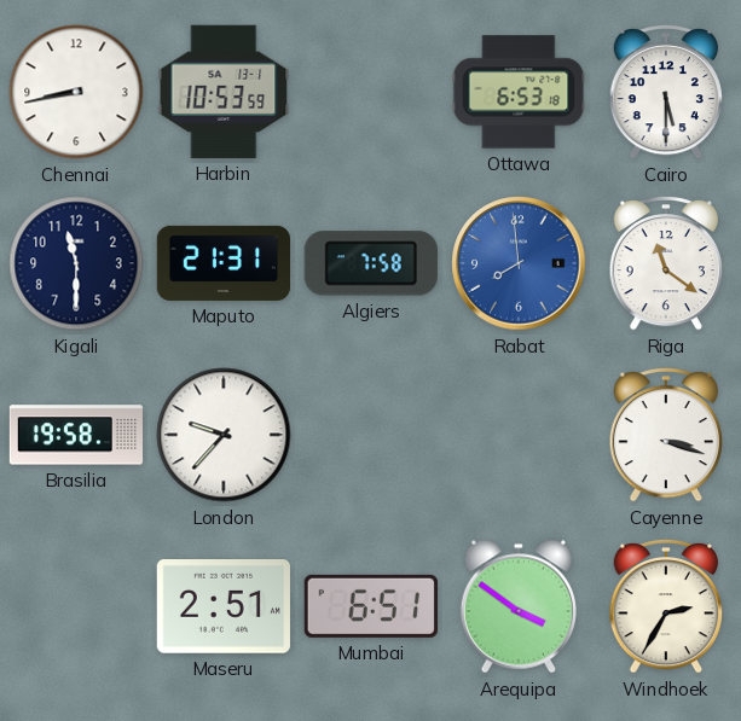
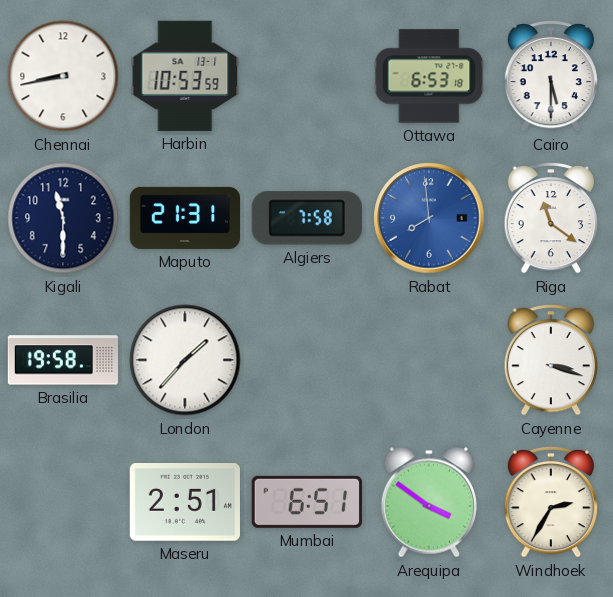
London: 9:37 -> 1:37 (185, 360)
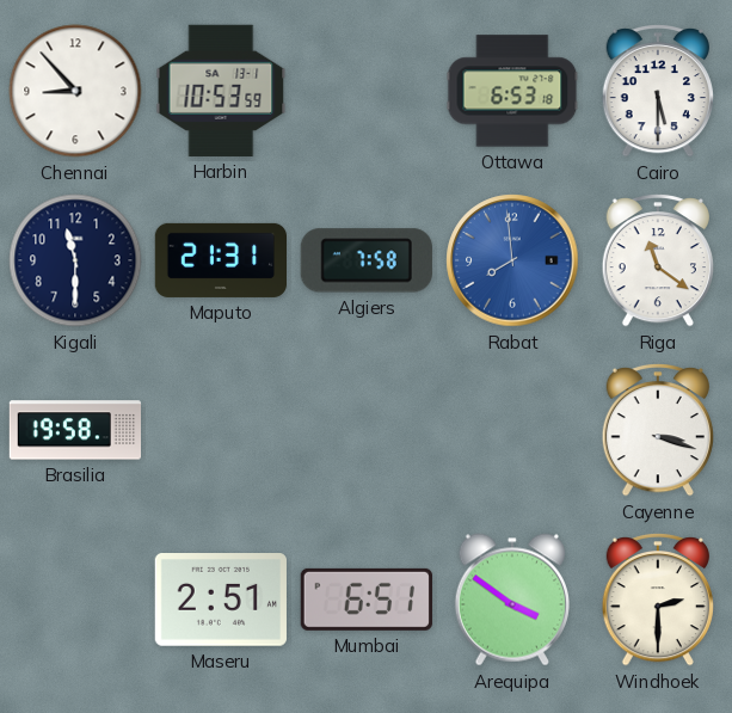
Chennai: 8:43 -> 8:53 (75, 91)
London: 1:37 -> none (185, 360)
Windhoek: 2:35 -> 2:30 (657, 600)
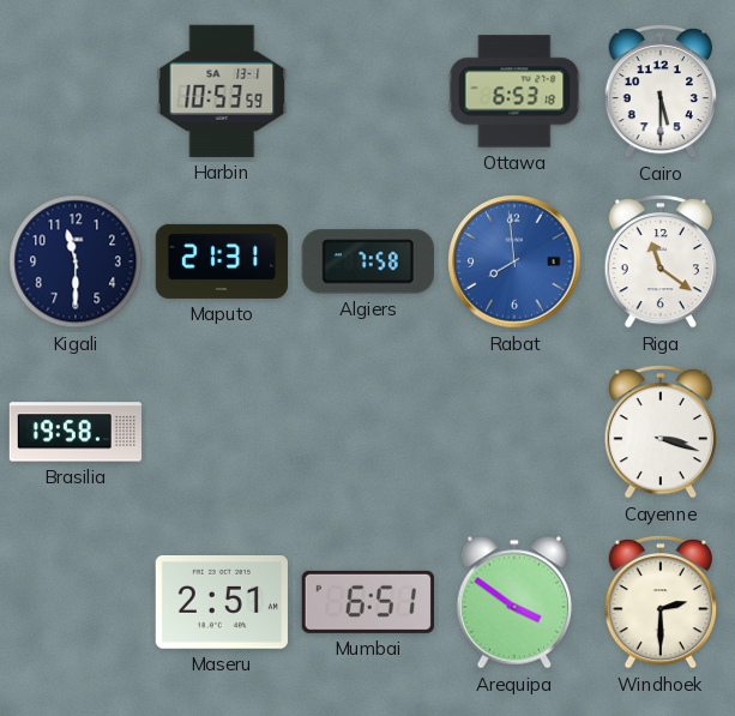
Chennai: 8:53 -> none (75, 91)
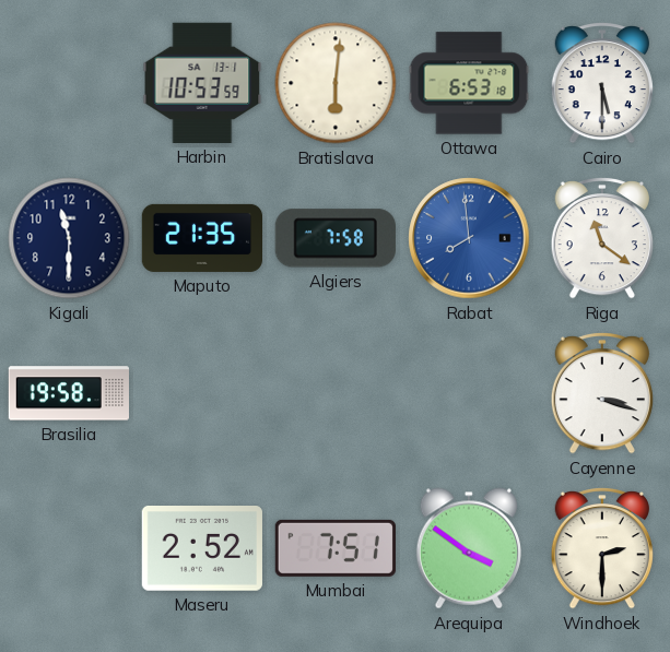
Bratislava: none -> 6:01 (336, 83)
Maputo: 21:31 -> 21:35 (202, 238)
Maseru: 2:51 -> 2:52 (202, 549)
Mumbai: 6:51 -> 7:51 (336, 548)
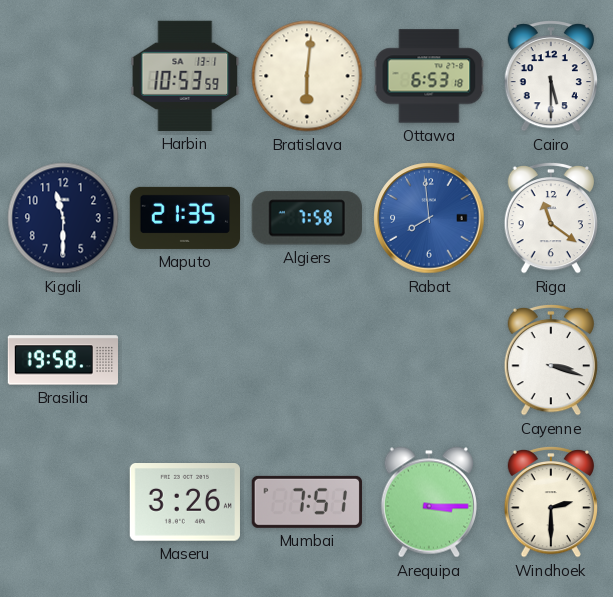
Maseru: 2:52 -> 3:26 (185, 503)
Arequipa: 3:51 -> 3:15 (429, 502)
